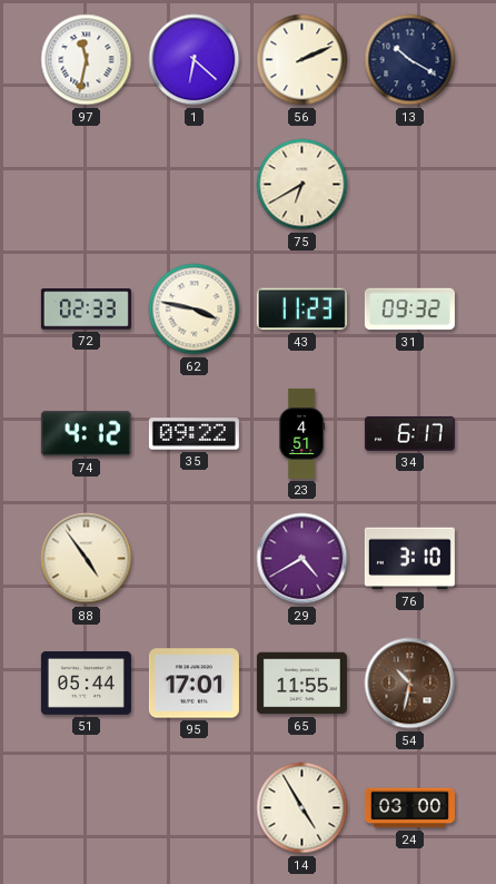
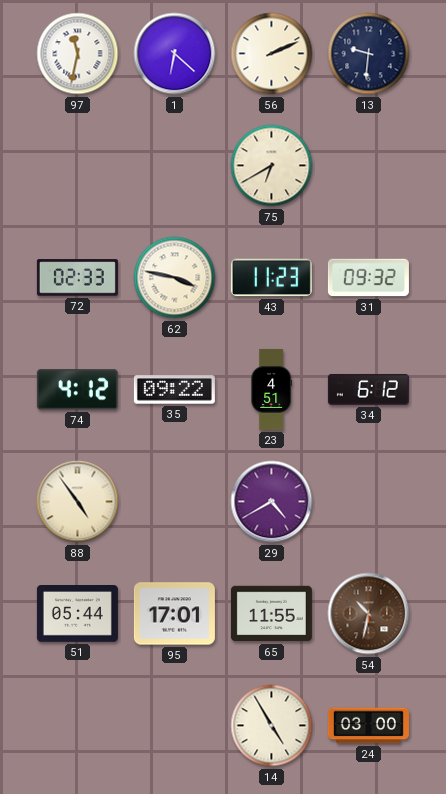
13: 10:20 -> 9:31 (369, 54)
34: 6:17 -> 6:12 (368, 389)
76: 3:10 -> none (409, 559)
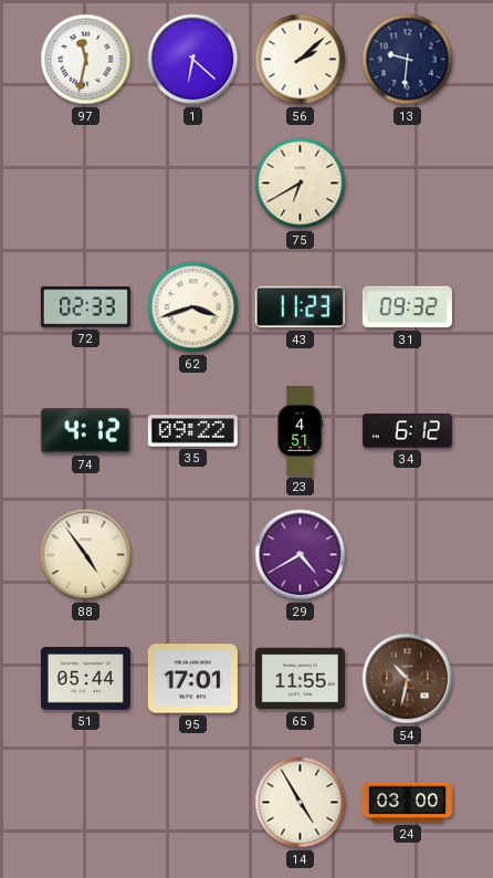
56: 2:11 -> 2:08 (301, 60)
62: 3:47 -> 3:42 (193, 307)
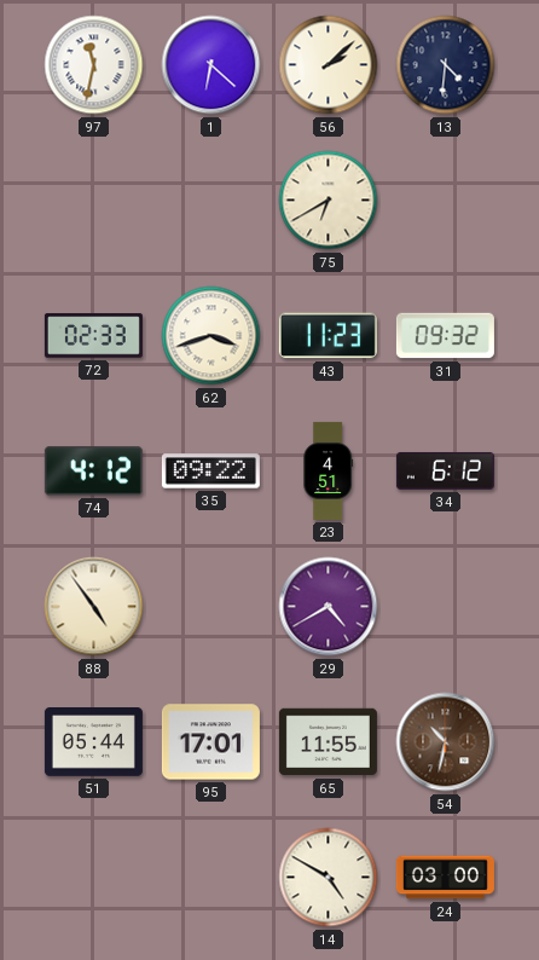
13: 9:31 -> 4:31 (446, 65)
14: 4:55 -> 4:50 (329, 878)
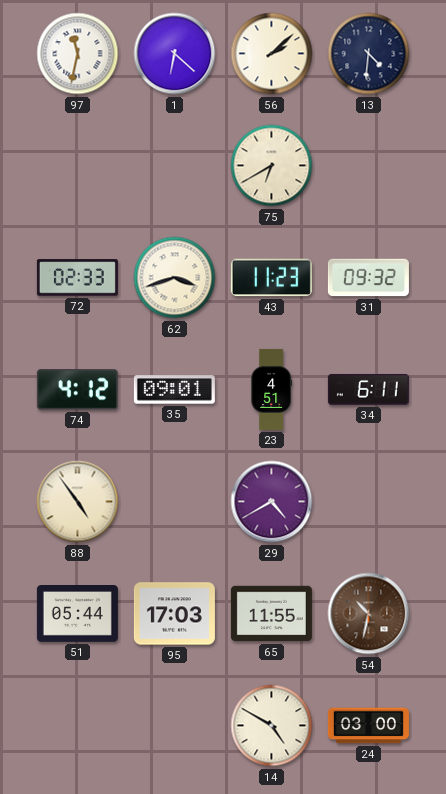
35: 09:22 -> 09:01 (174, 390)
34: 6:12 -> 6:11 (368, 389)
95: 17:01 -> 17:03 (174, 614)
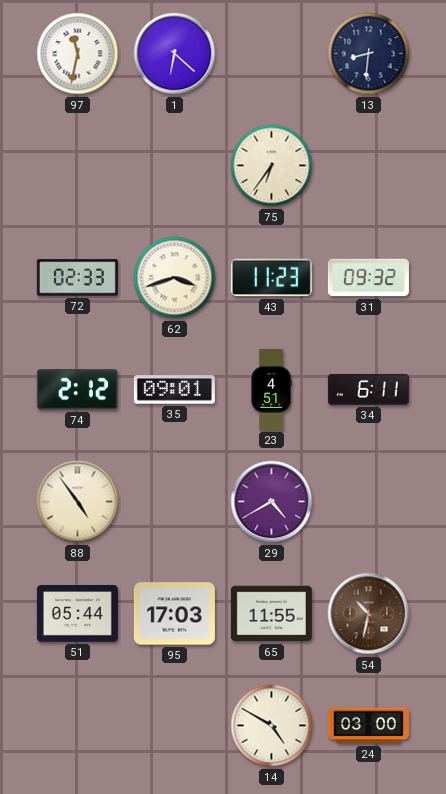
56: 2:08 -> none (272, 54)
13: 4:31 -> 8:31 (369, 54)
75: 6:40 -> 6:36 (272, 166)
74: 4:12 -> 2:12 (77, 390)
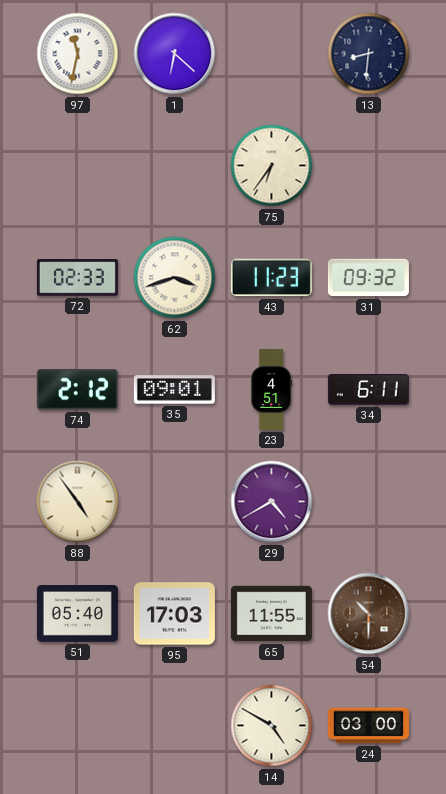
51: 05:44 -> 05:40 (77, 614)
54: 10:32 -> 10:30 (369, 614)
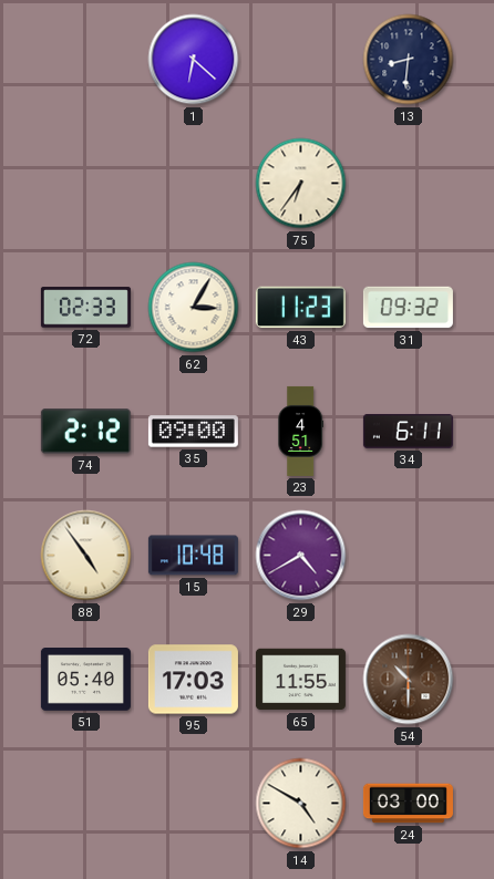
97: 11:32 -> none (78, 54)
62: 3:42 -> 3:05 (194, 308)
35: 09:01 -> 09:00 (193, 432)
15: none -> 10:48 (193, 556)
